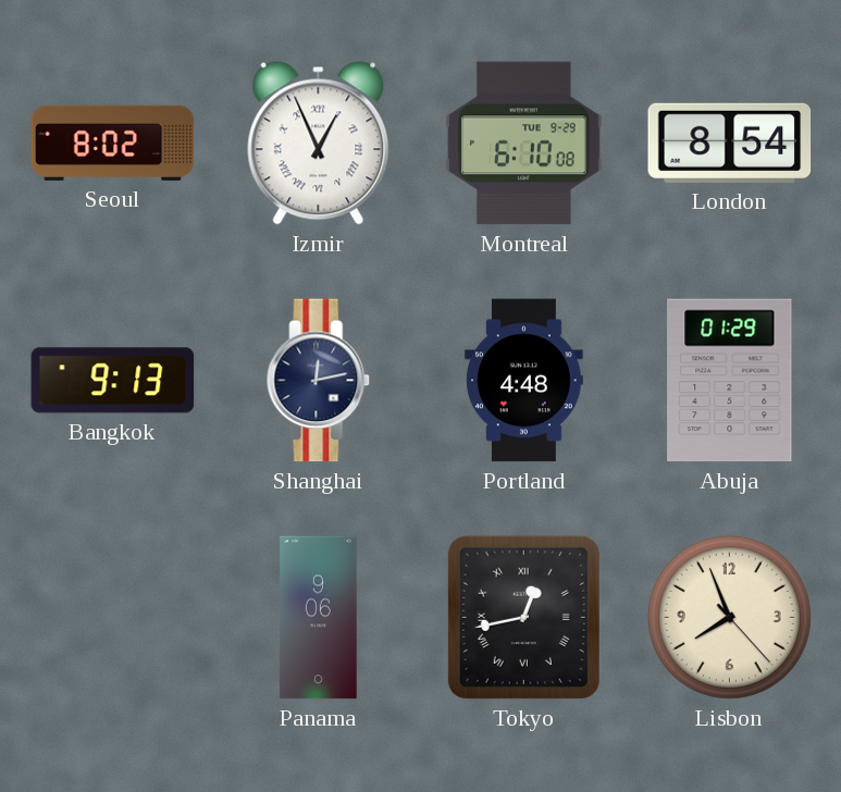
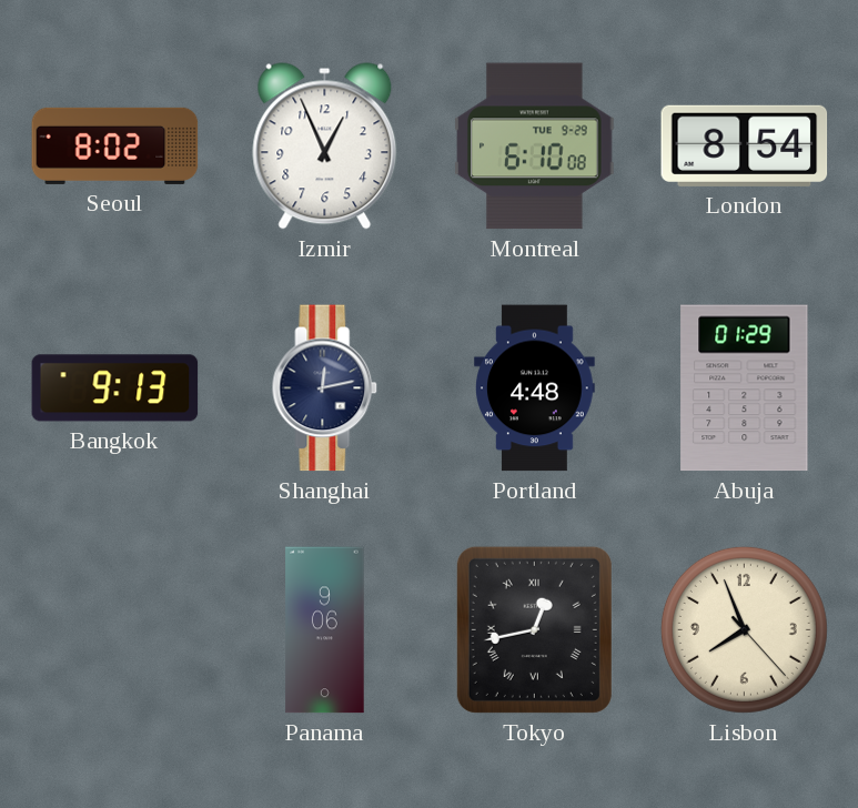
Izmir numerals: Roman -> Arabic (325, 147)
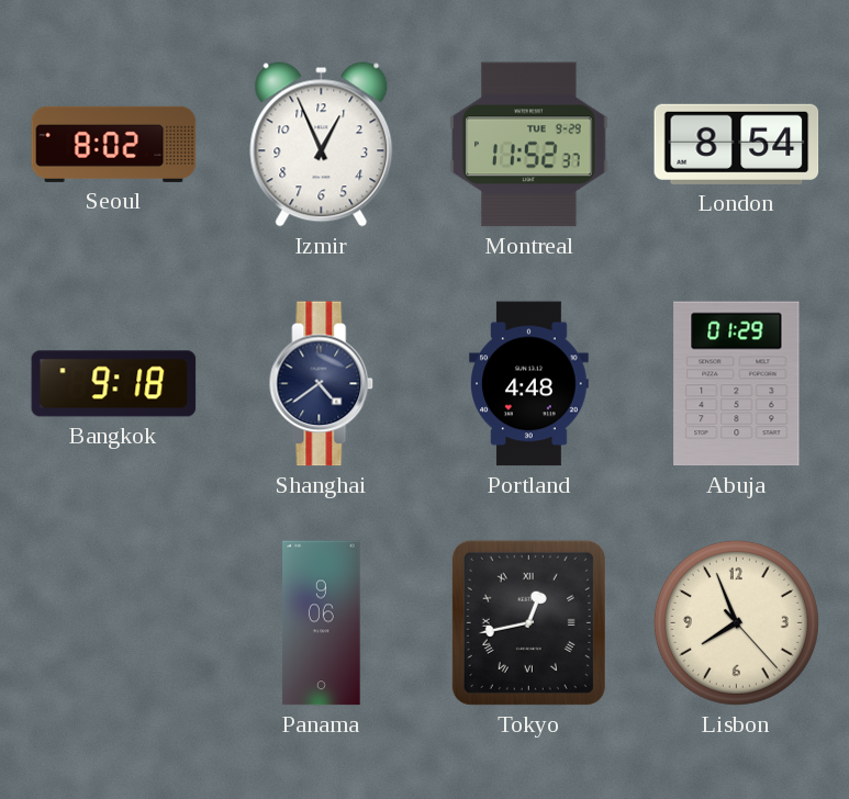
Montreal: 6:10 -> 11:52 (529, 145)
Bangkok: 9:13 -> 9:18 (114, 384)
Shanghai: 12:13 -> 4:39 (322, 384)
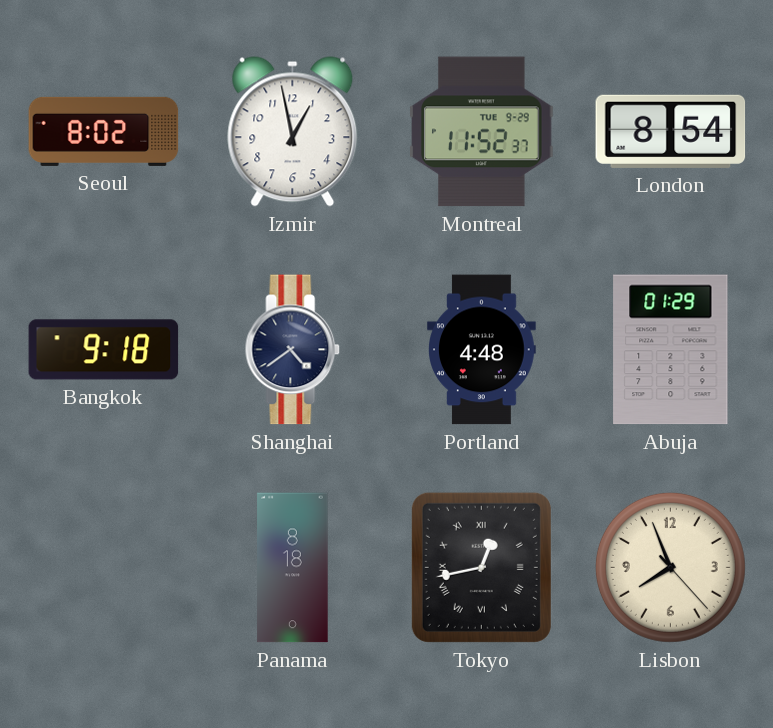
Izmir: 12:56 -> 12:58 (293, 132)
Panama: 9:06 -> 8:18 (293, 568)
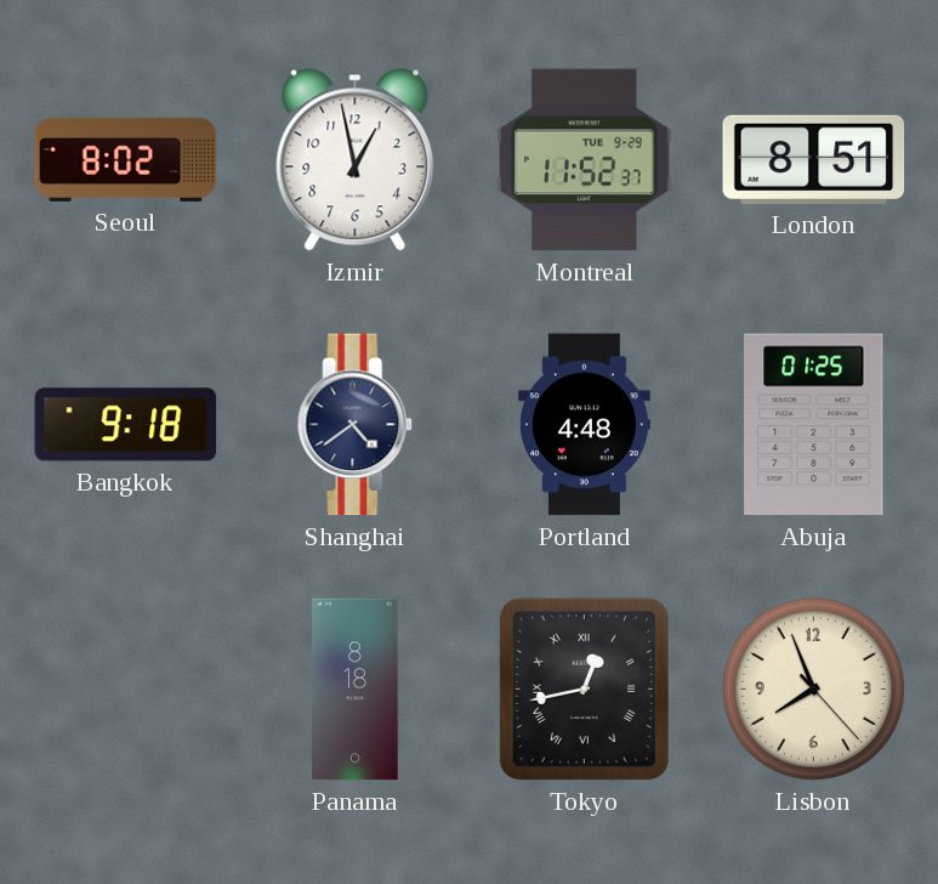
London: 8:54 -> 8:51 (814, 159)
Abuja: 01:29 -> 01:25 (814, 425)
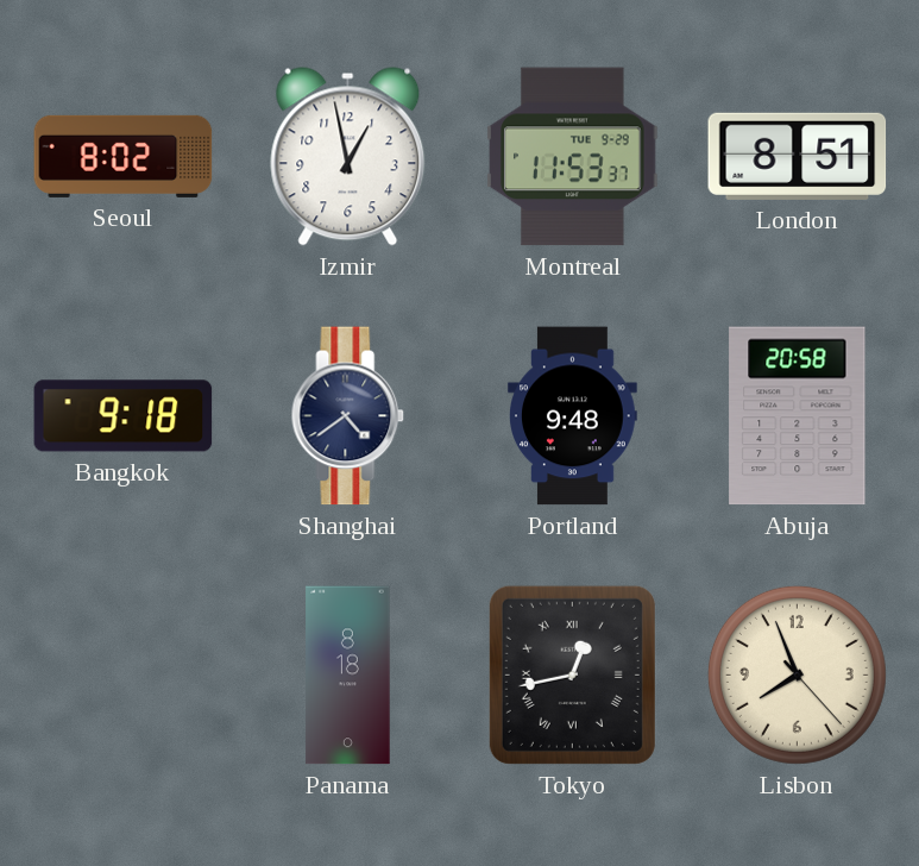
Montreal: 11:52 -> 11:53 (573, 157)
Portland: 4:48 -> 9:48 (573, 416)
Abuja: 01:25 -> 20:58 (798, 416)
